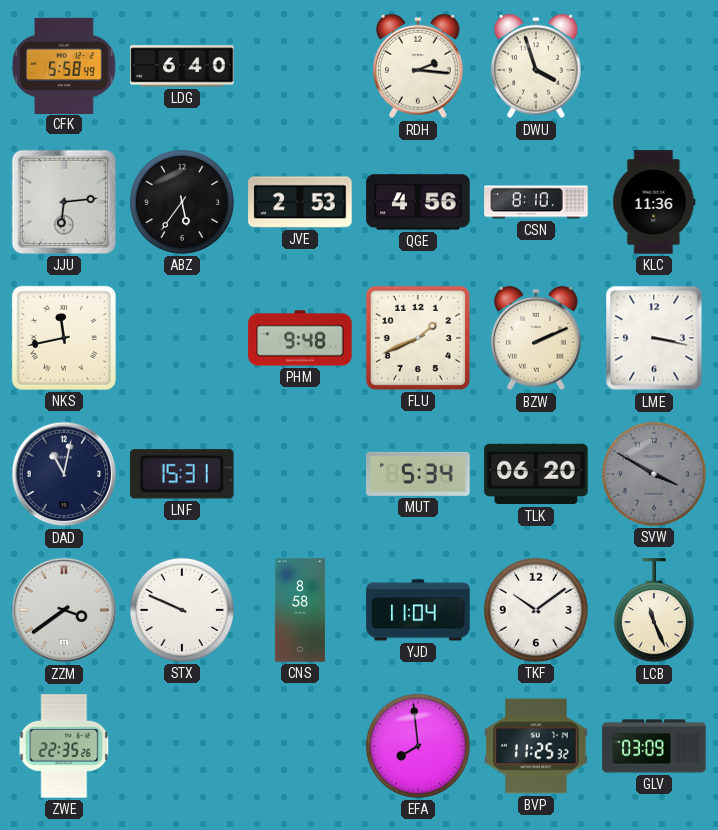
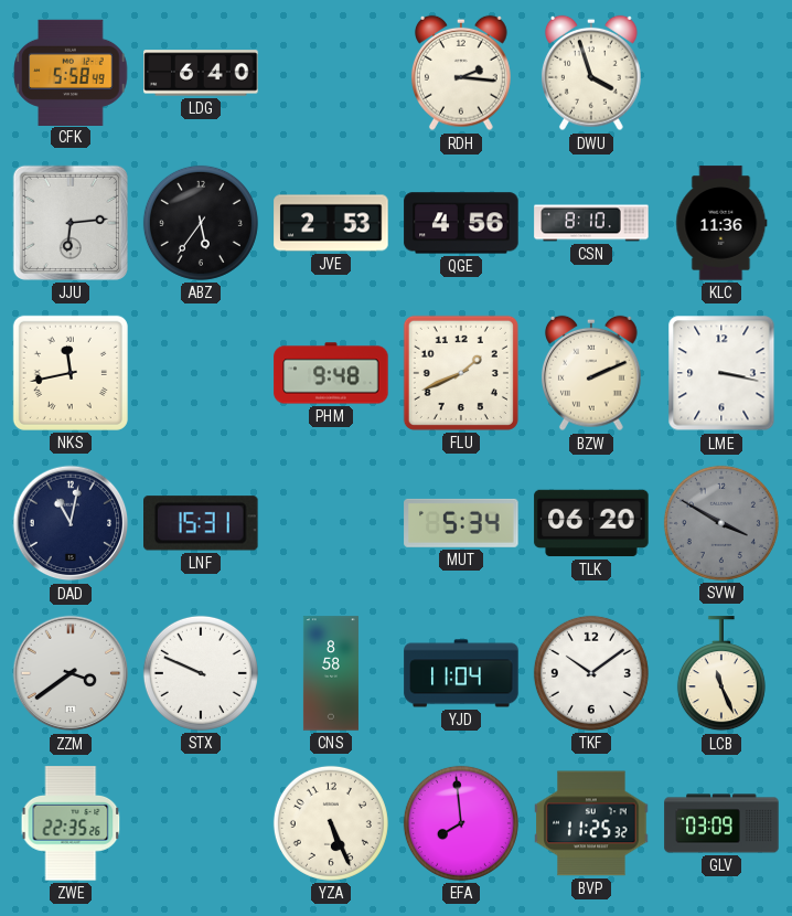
YZA: none -> 5:26 (331, 823)
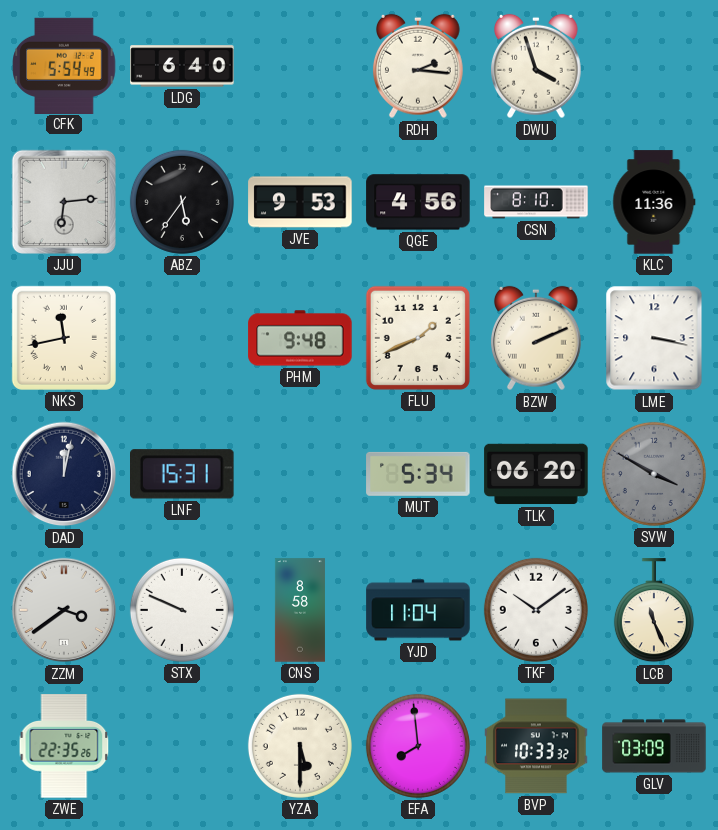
CFK: 5:58 -> 5:54 (64, 65)
JVE: 2:53 -> 9:53 (300, 202)
DAD: 11:02 -> 12:02 (64, 474)
YZA: 5:26 -> 5:30 (300, 746)
BVP: 11:25 -> 10:33 (536, 746)
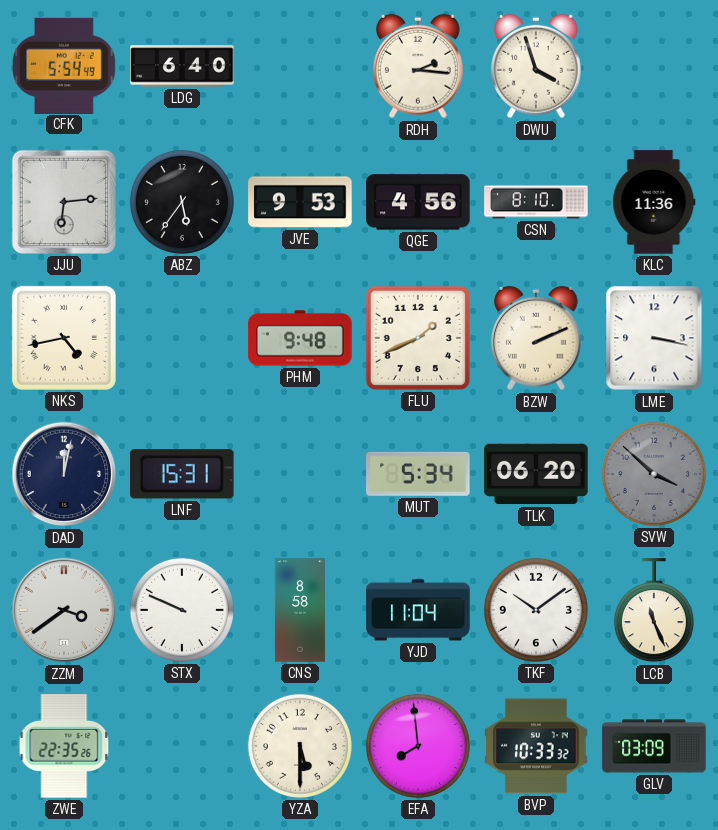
NKS: 11:43 -> 4:43 (64, 338)
SVW: 3:50 -> 3:52 (654, 474)
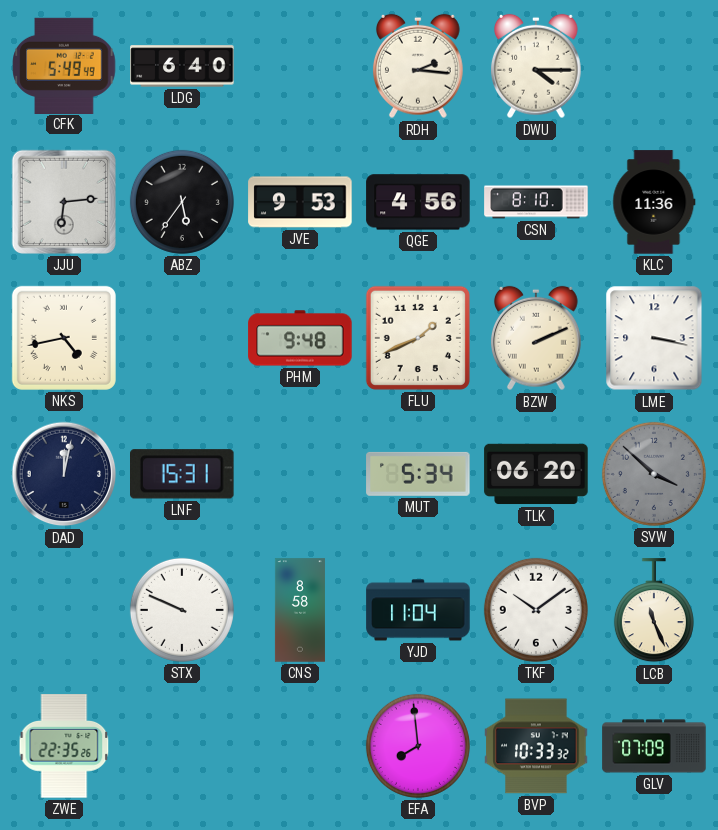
CFK: 5:54 -> 5:49 (64, 65)
DWU: 3:57 -> 4:15 (536, 66)
ZZM: 3:39 -> none (64, 610)
YZA: 5:30 -> none (300, 746)
GLV: 03:09 -> 07:09 (654, 746)
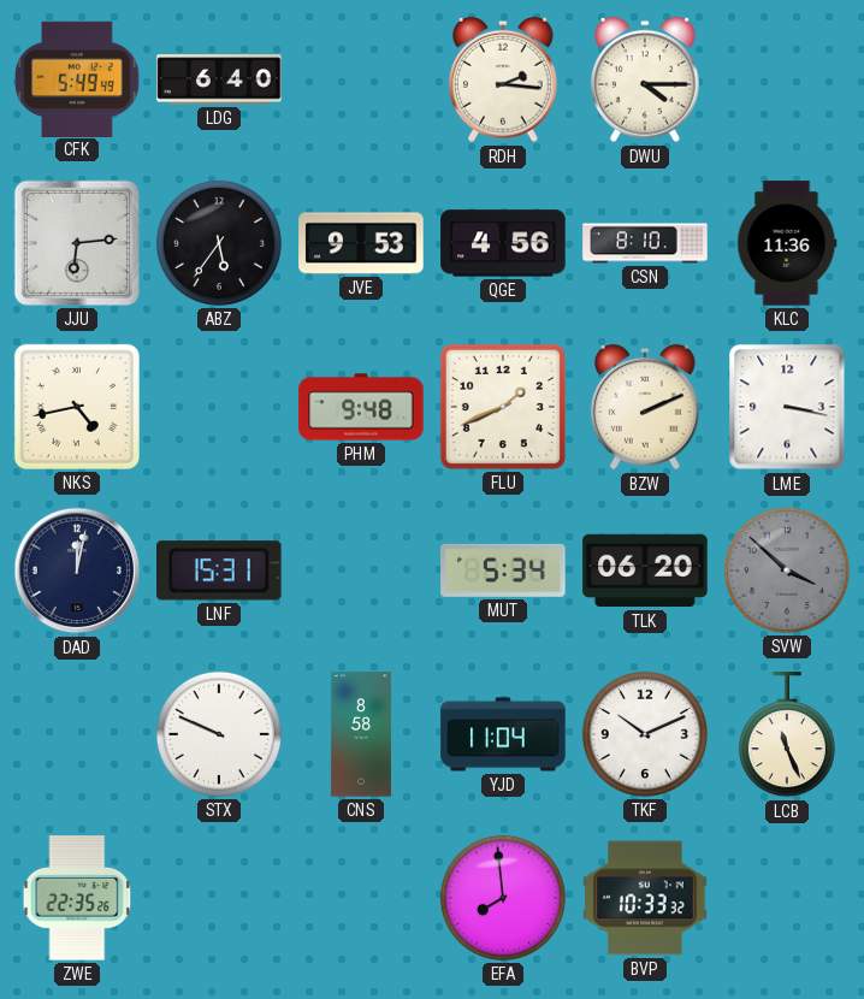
TKF: 10:09 -> 10:11 (645, 734)
GLV: 07:09 -> none (654, 746)
